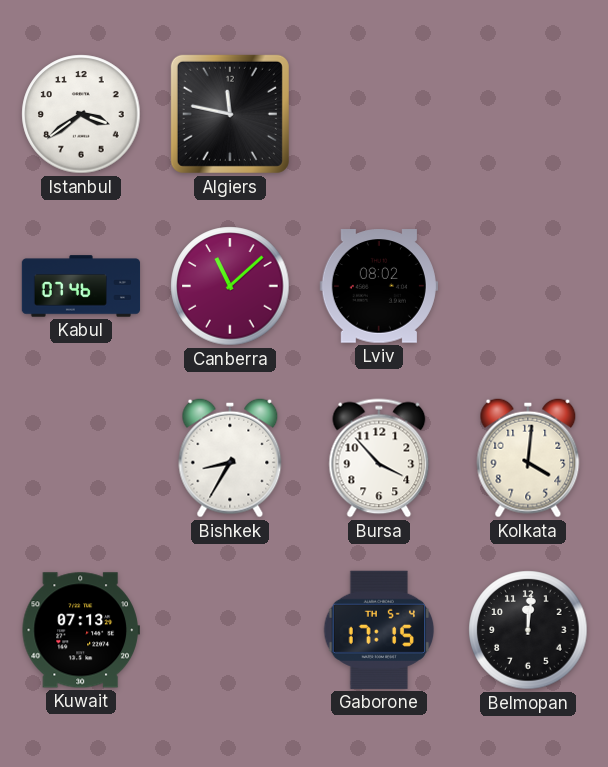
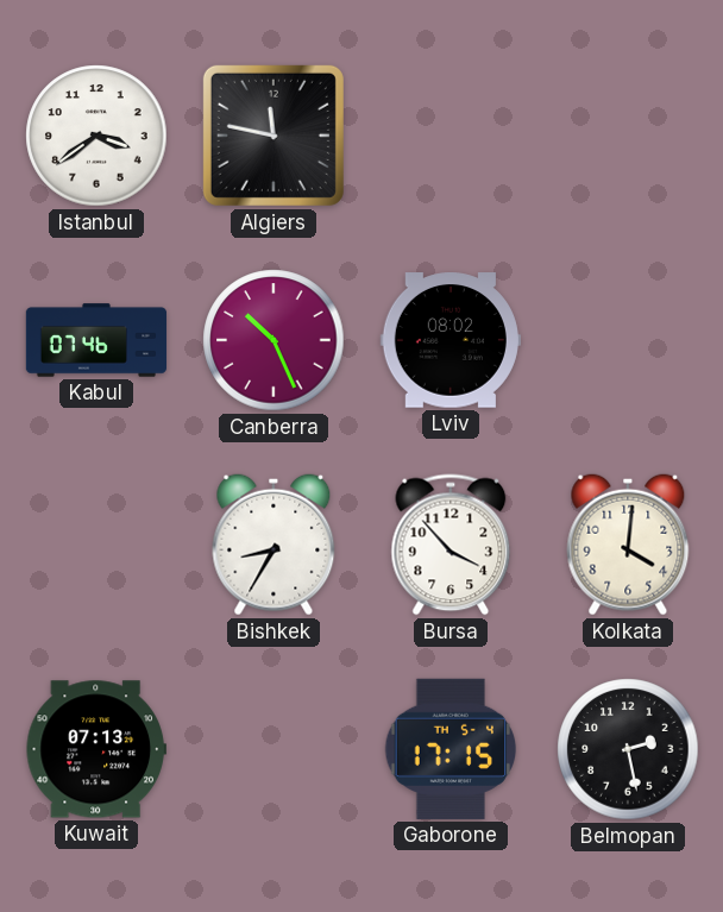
Canberra: 11:08 -> 10:26 (274, 340)
Belmopan: 12:01 -> 2:28 (628, 749)
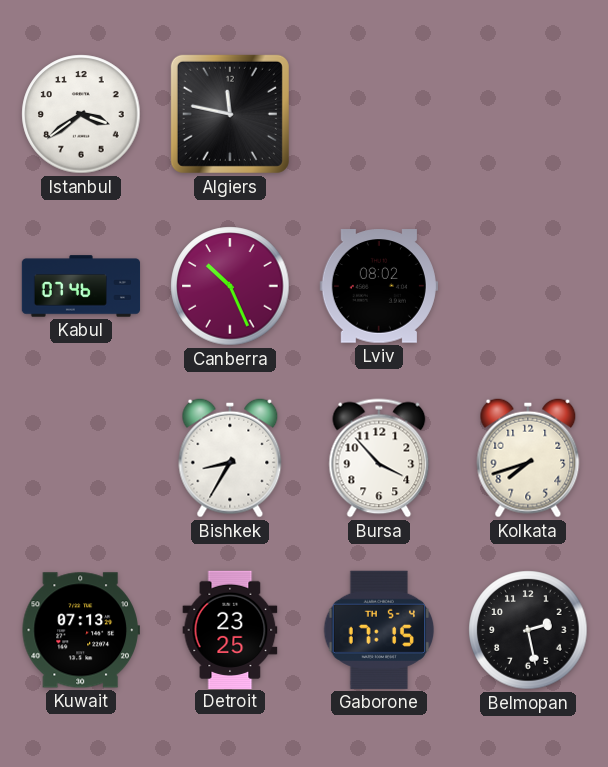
Kolkata: 4:01 -> 7:42 (528, 458)
Detroit: none -> 23:25 (230, 629)
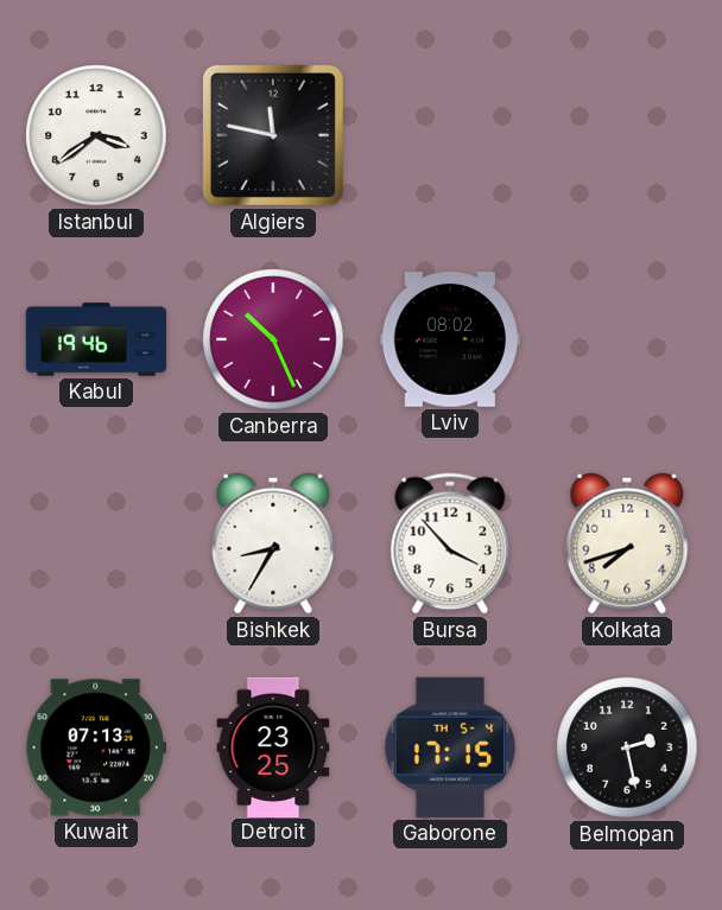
Kabul: 07:46 -> 19:46 (96, 339)
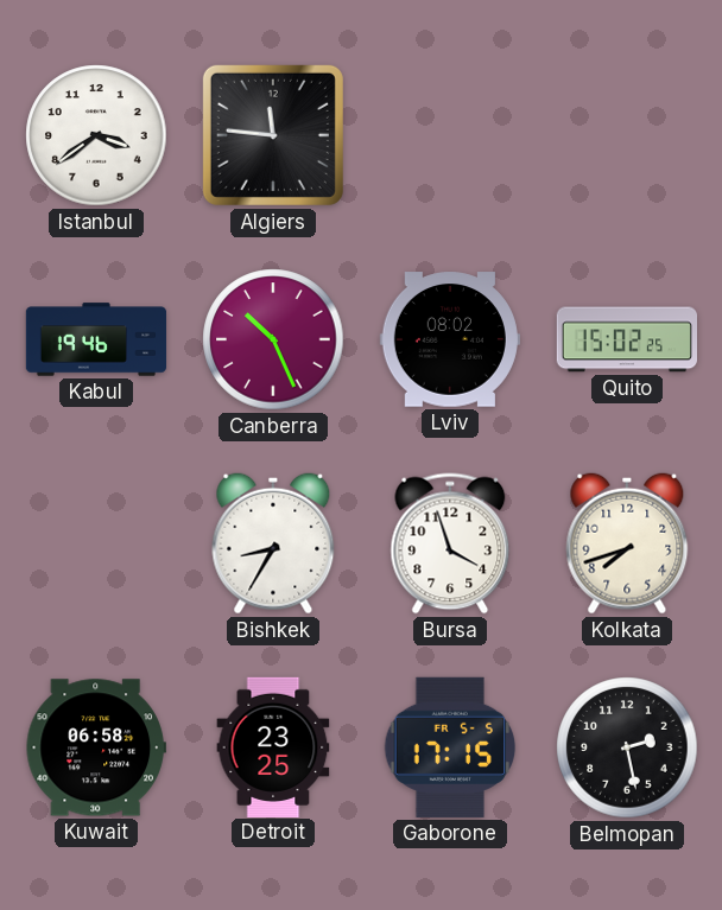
Algiers: 11:47 -> 11:46 (273, 135)
Quito: none -> 15:02 (626, 339)
Bursa: 3:53 -> 3:57 (450, 543)
Kuwait: 07:13 -> 06:58 (96, 747)
Gaborone date: TH 5-4 -> FR 5-5 (450, 747)
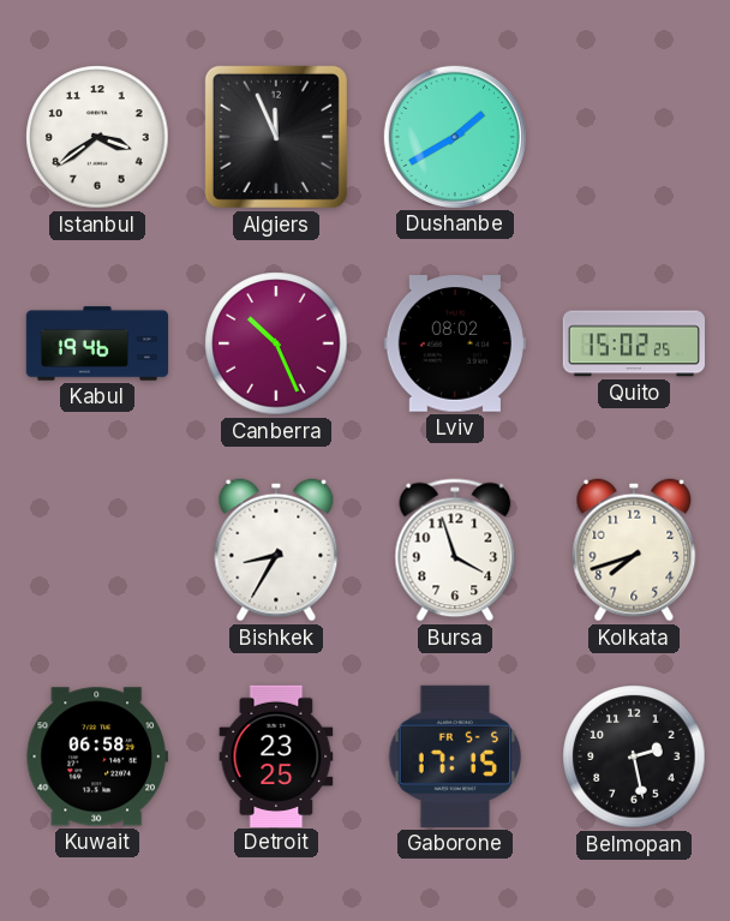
Algiers: 11:46 -> 11:56 (276, 137)
Dushanbe: none -> 1:40 (455, 137)
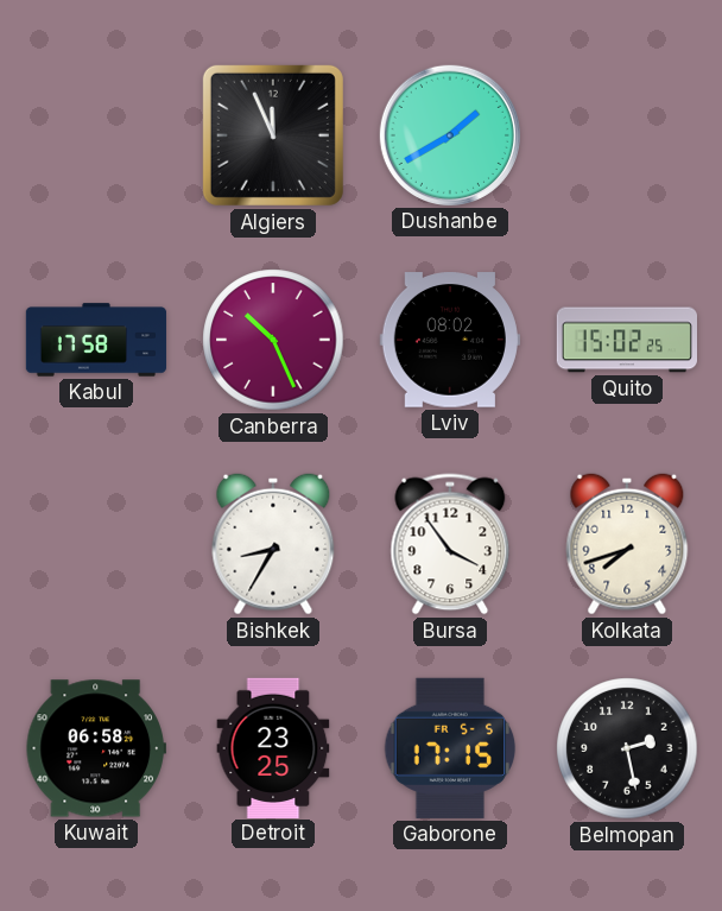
Istanbul: 3:39 -> none (97, 137)
Kabul: 19:46 -> 17:58 (96, 340)
Bursa: 3:57 -> 3:54 (450, 544)
